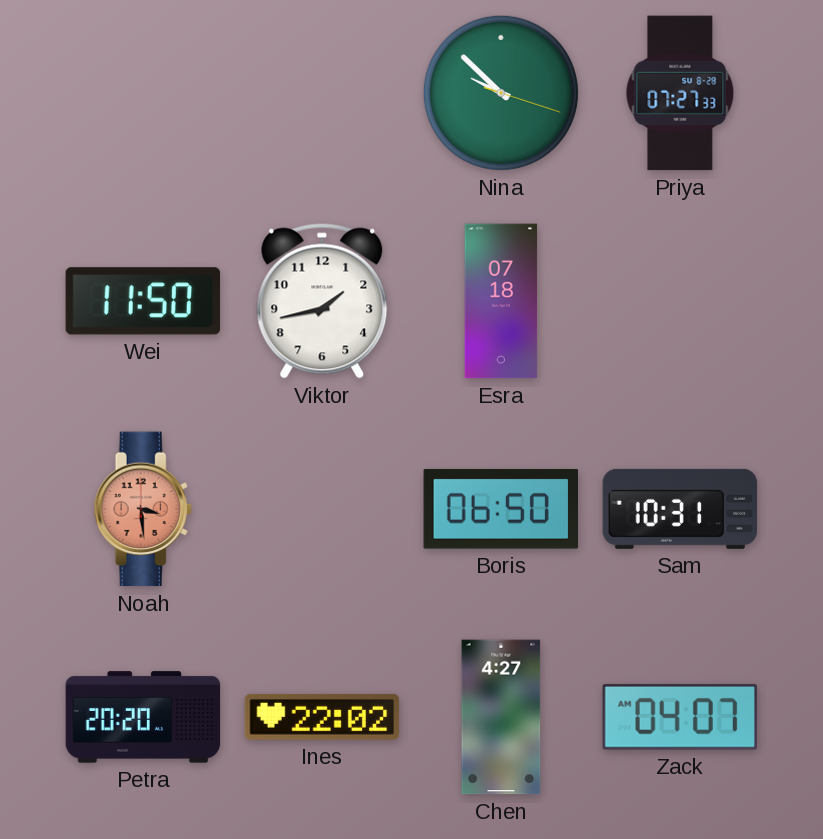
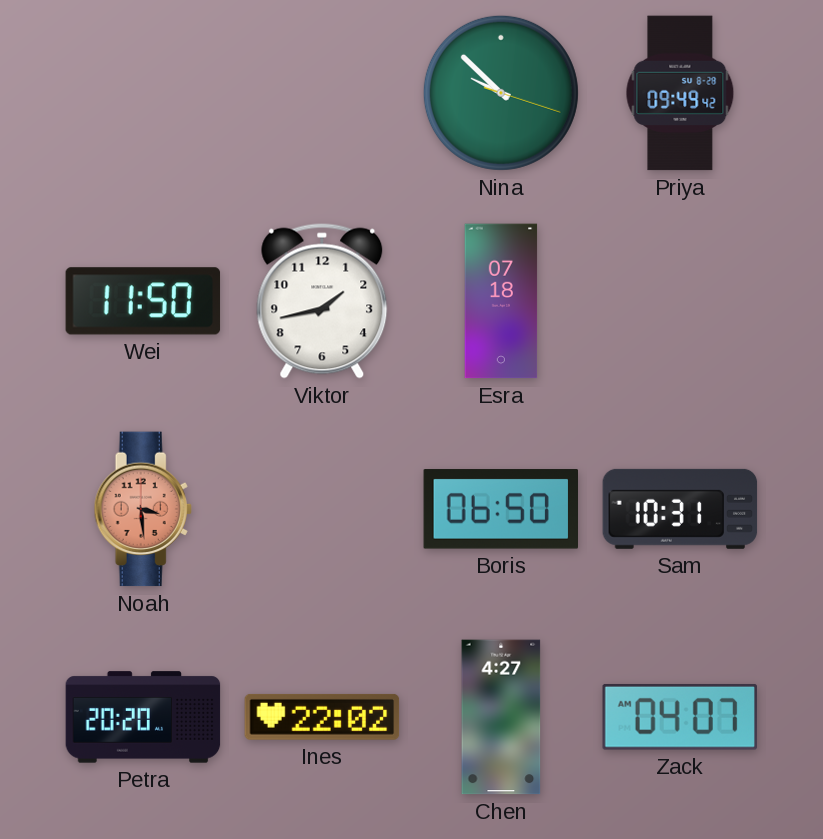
Priya: 07:27 -> 09:49 (680, 93)
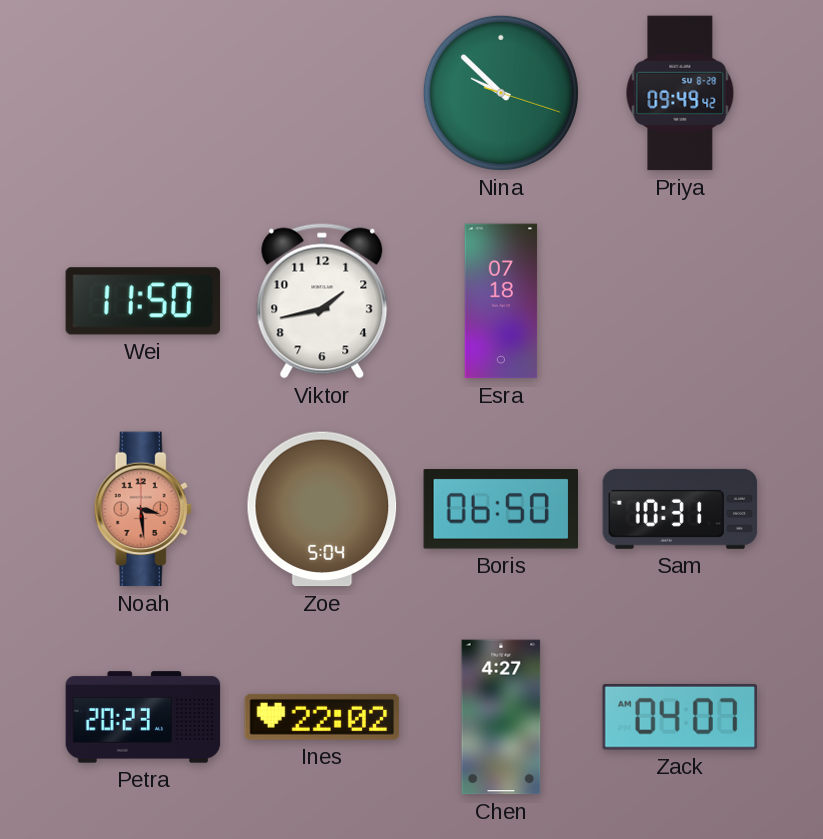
Zoe: none -> 5:04 (322, 509)
Petra: 20:20 -> 20:23 (143, 717)
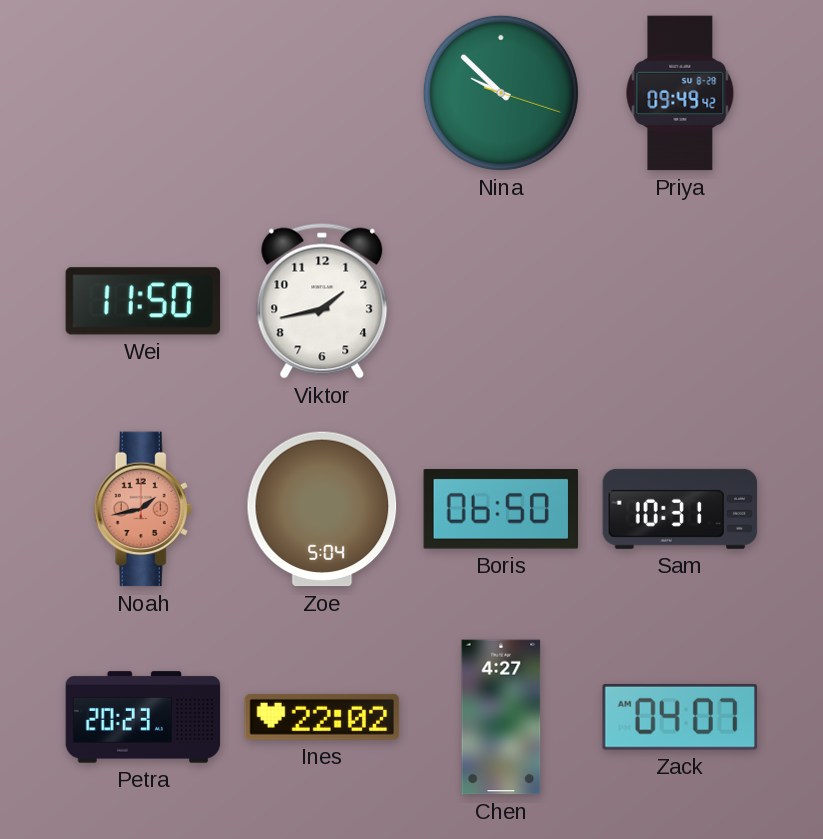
Esra: 07:18 -> none (501, 301)
Noah: 3:29 -> 1:43 (143, 509)
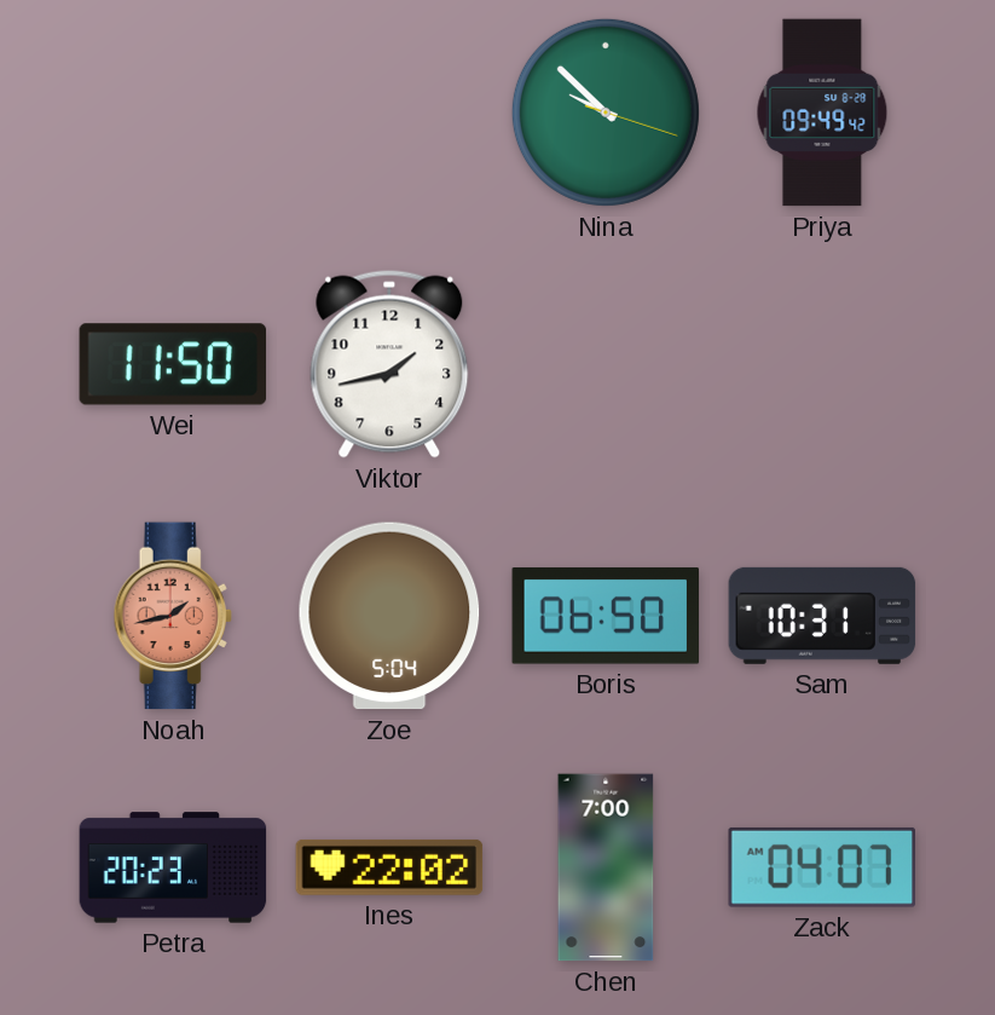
Chen: 4:27 -> 7:00 (606, 867)
